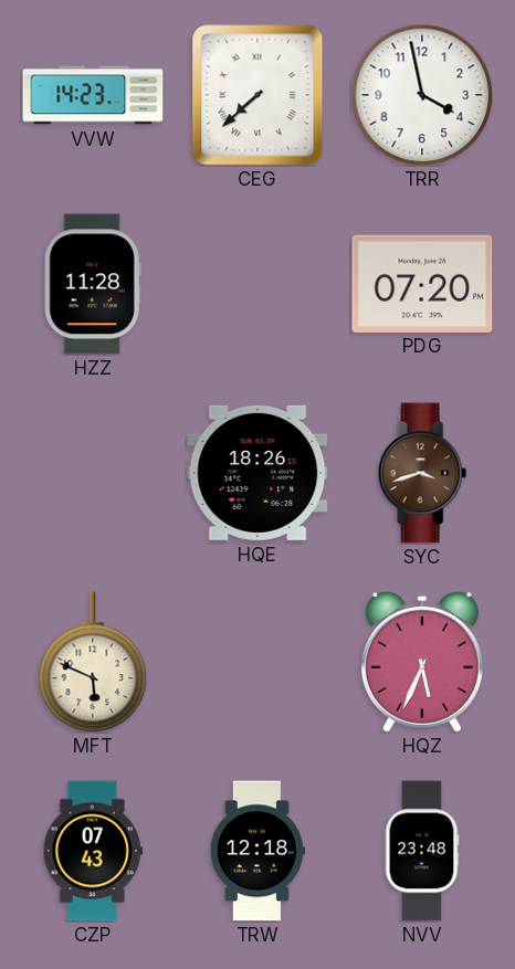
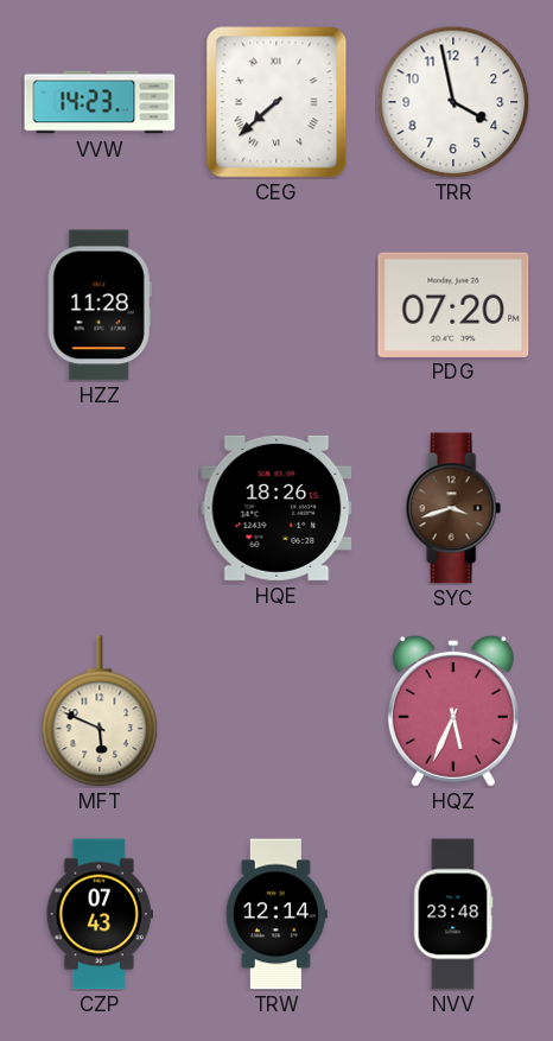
TRW: 12:18 -> 12:14 (276, 914)
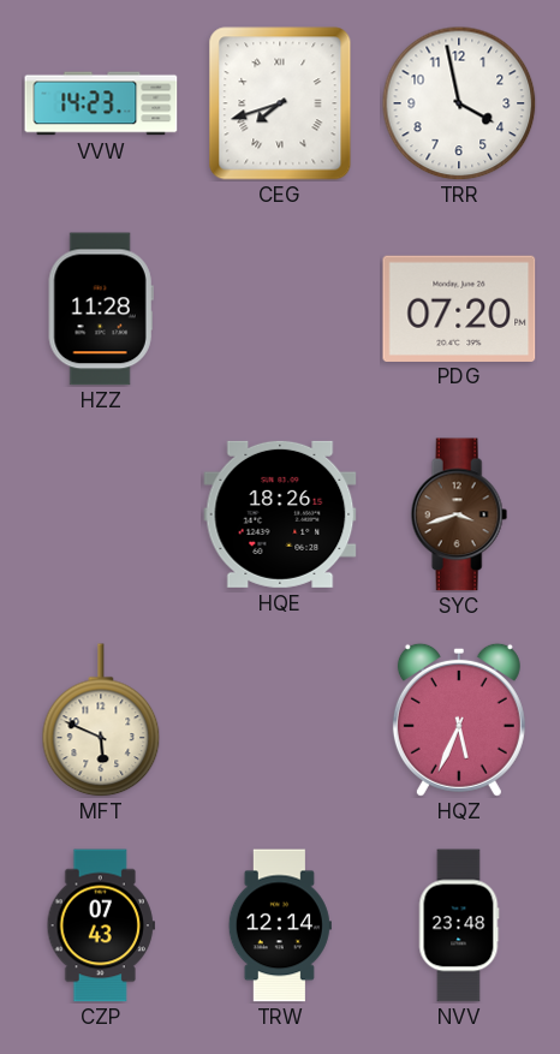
CEG: 7:38 -> 7:42 (280, 103)
